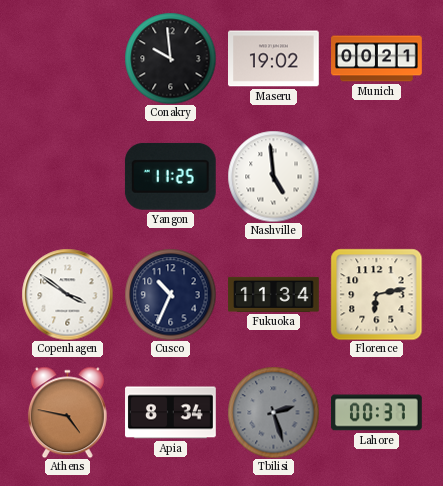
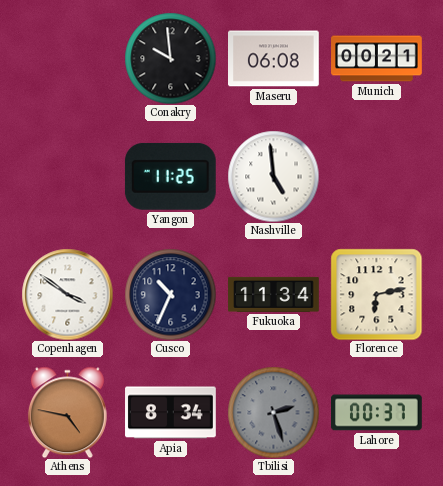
Maseru: 19:02 -> 06:08 (274, 59)
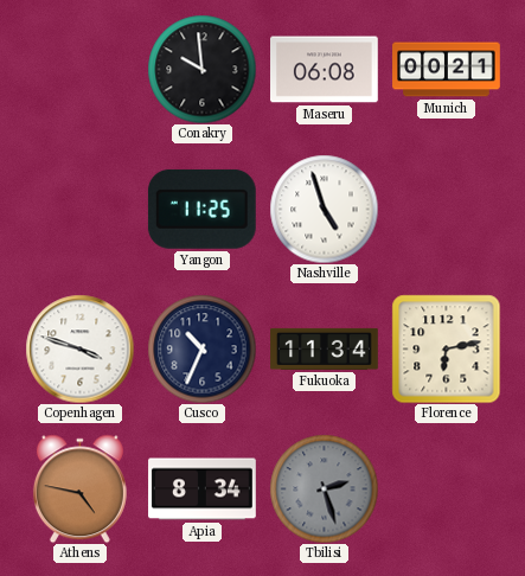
Nashville: 4:59 -> 4:57 (324, 209)
Copenhagen: 3:51 -> 3:48 (79, 348)
Lahore: 00:37 -> none (377, 413)
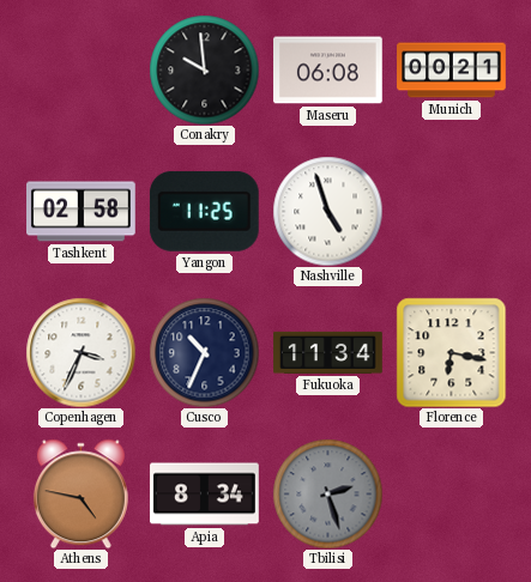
Tashkent: none -> 02:58 (82, 212)
Copenhagen: 3:48 -> 3:34 (80, 352)
Florence: 6:13 -> 6:17 (451, 352)
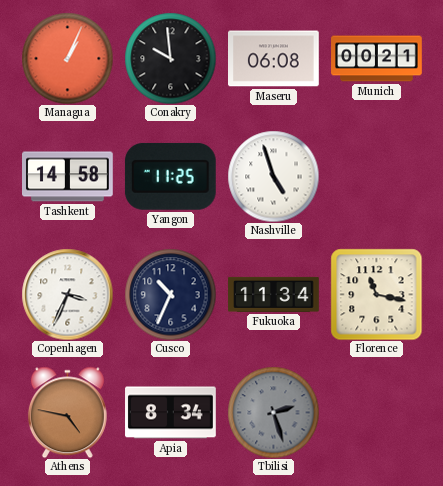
Managua: none -> 1:04 (67, 58)
Tashkent: 02:58 -> 14:58 (68, 177)
Florence: 6:17 -> 11:17 (376, 294)
